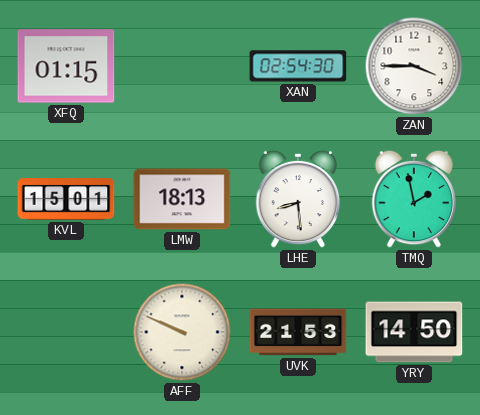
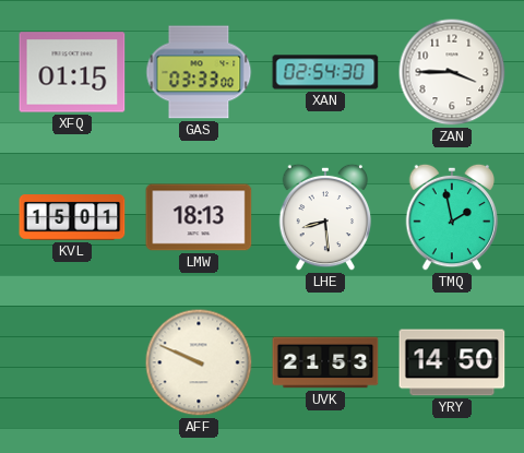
GAS: none -> 03:33 (199, 72)
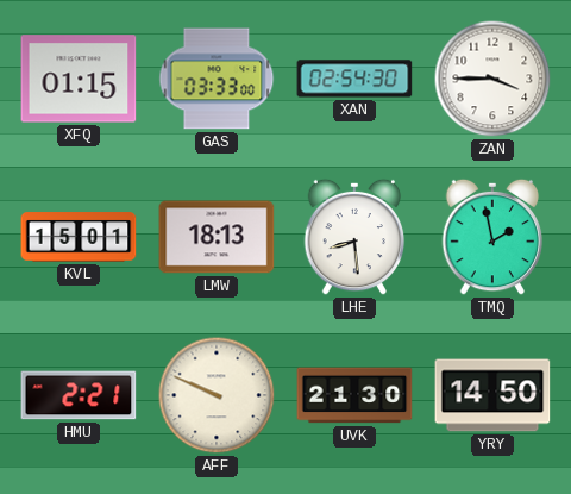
HMU: none -> 2:21 (79, 395)
UVK: 21:53 -> 21:30 (354, 395)
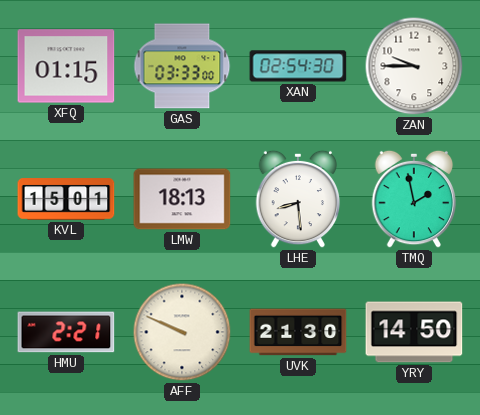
ZAN: 3:45 -> 9:45 (414, 66)
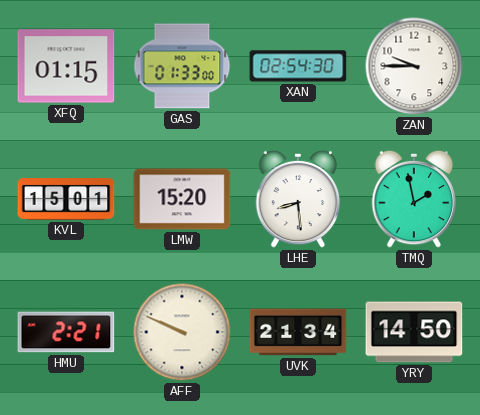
GAS: 03:33 -> 01:33 (182, 66)
LMW: 18:13 -> 15:20 (182, 199)
UVK: 21:30 -> 21:34 (298, 332)
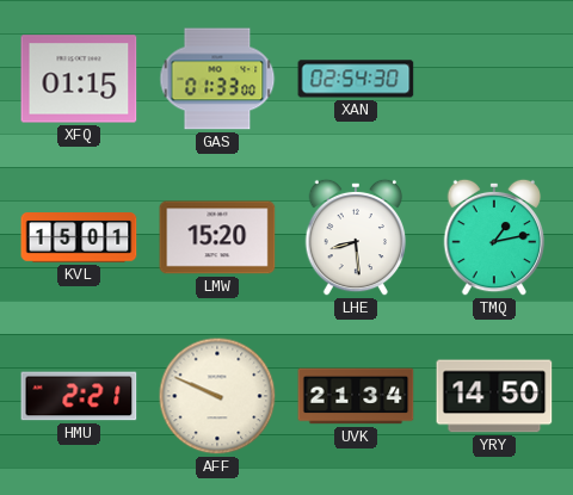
ZAN: 9:45 -> none (414, 66)
TMQ: 1:58 -> 1:13 (494, 237)
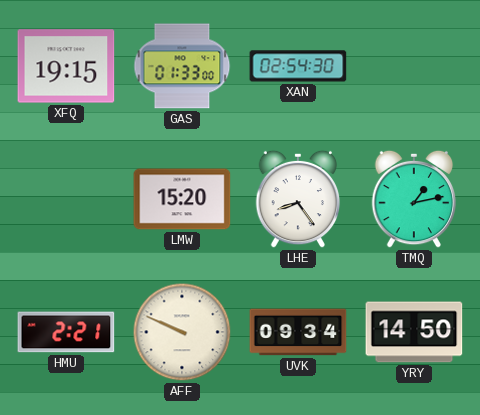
XFQ: 01:15 -> 19:15 (66, 66)
KVL: 15:01 -> none (79, 237)
LHE: 8:29 -> 8:24 (298, 199)
UVK: 21:34 -> 09:34 (298, 332)
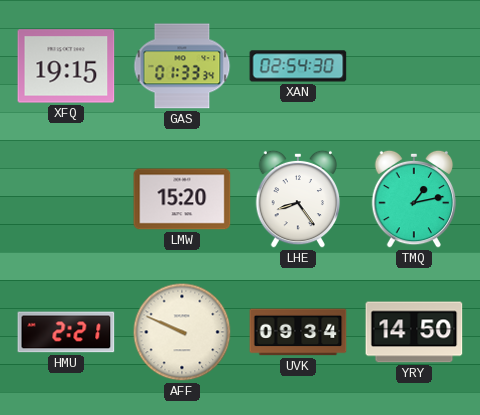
GAS: 01:33:00 -> 01:33:34 (182, 66)
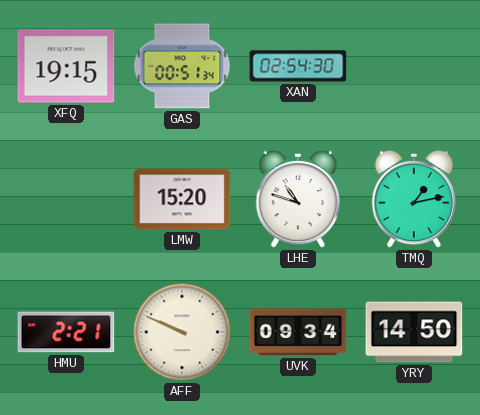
GAS: 01:33 -> 00:51 (182, 66)
LHE: 8:24 -> 10:48 (298, 199)
